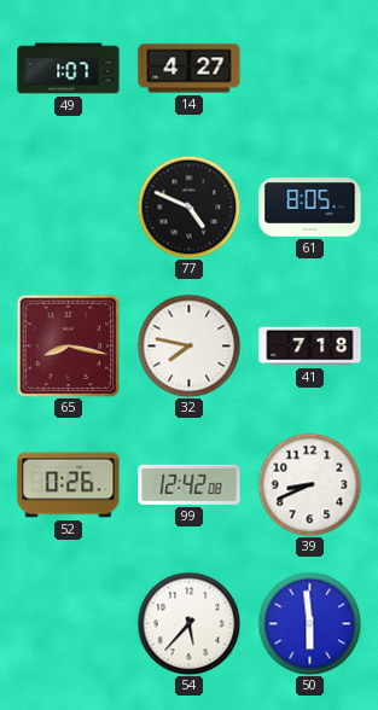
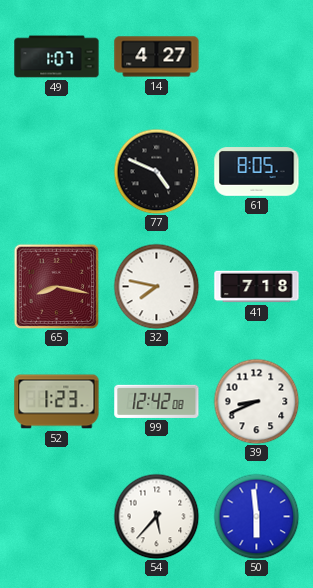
52: 0:26 -> 1:23 (57, 402)
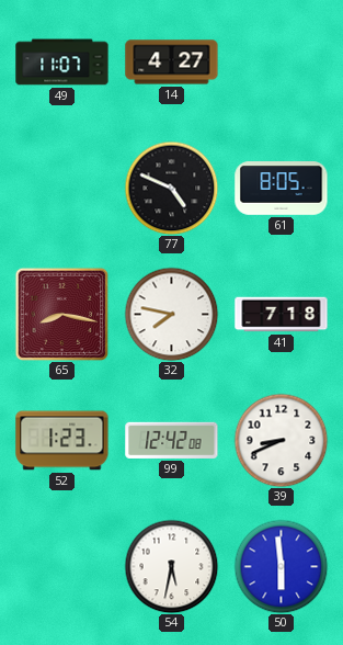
49: 1:07 -> 11:07 (62, 63)
54: 5:37 -> 5:32 (171, 566)
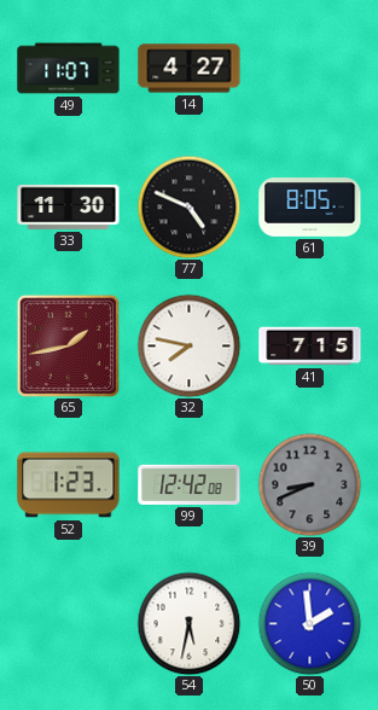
33: none -> 11:30 (69, 206)
65: 8:17 -> 1:43 (68, 345)
41: 7:18 -> 7:15 (310, 347)
39 dial: white -> grey (309, 484)
50: 5:59 -> 1:59 (309, 623)
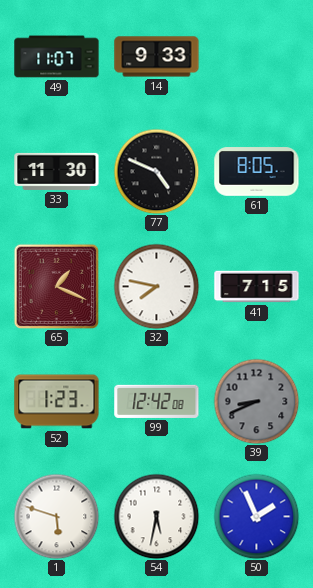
14: 4:27 -> 9:33 (157, 57)
65: 1:43 -> 1:19 (56, 286)
1: none -> 5:48 (56, 516)
50: 1:59 -> 1:56 (256, 516)
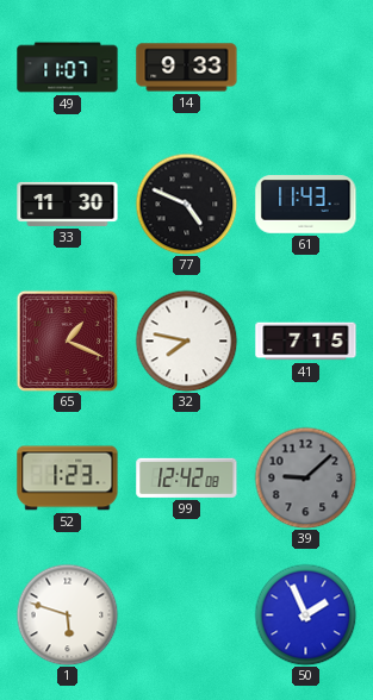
61: 8:05 -> 11:43 (306, 205)
39: 8:41 -> 9:08 (305, 477)
54: 5:32 -> none (156, 516)
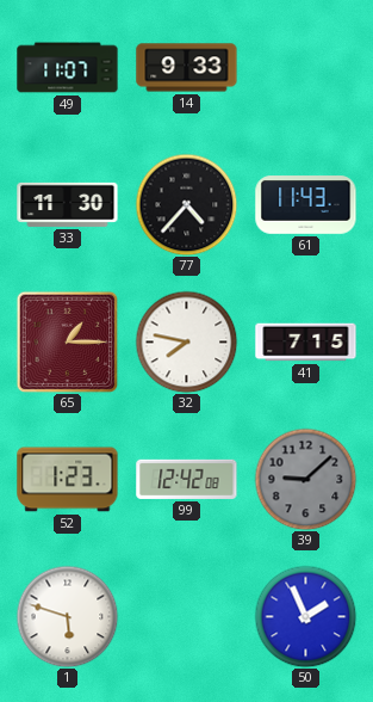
77: 4:49 -> 4:37 (186, 204)
65: 1:19 -> 1:15 (67, 341)
